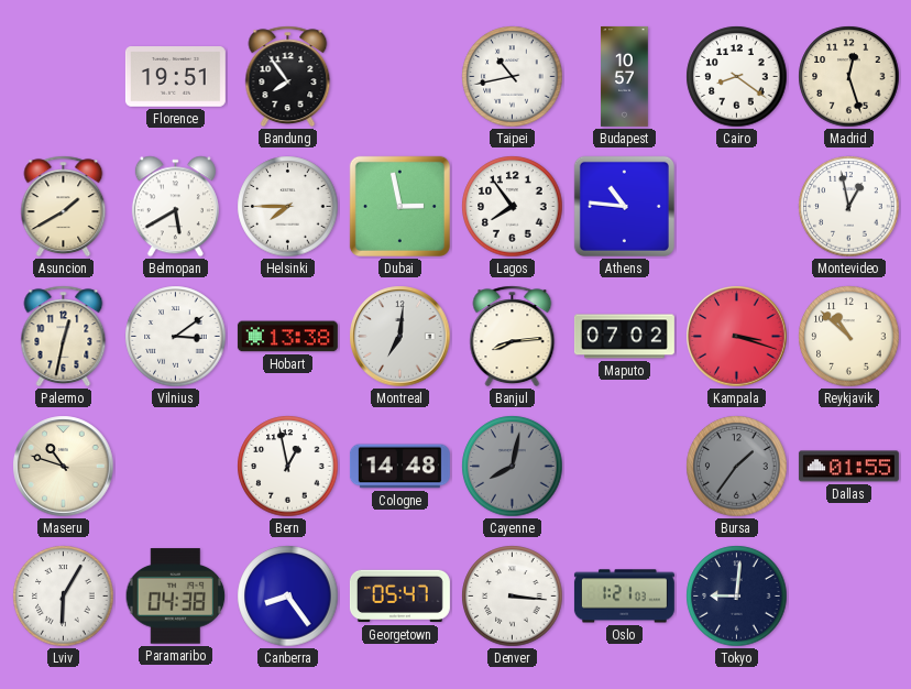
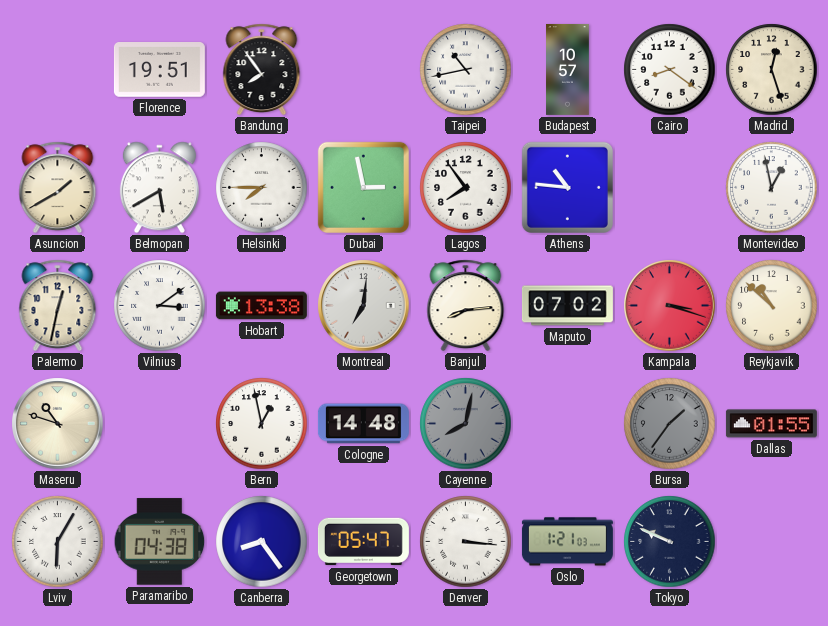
Tokyo: 9:01 -> 9:49 (670, 542)
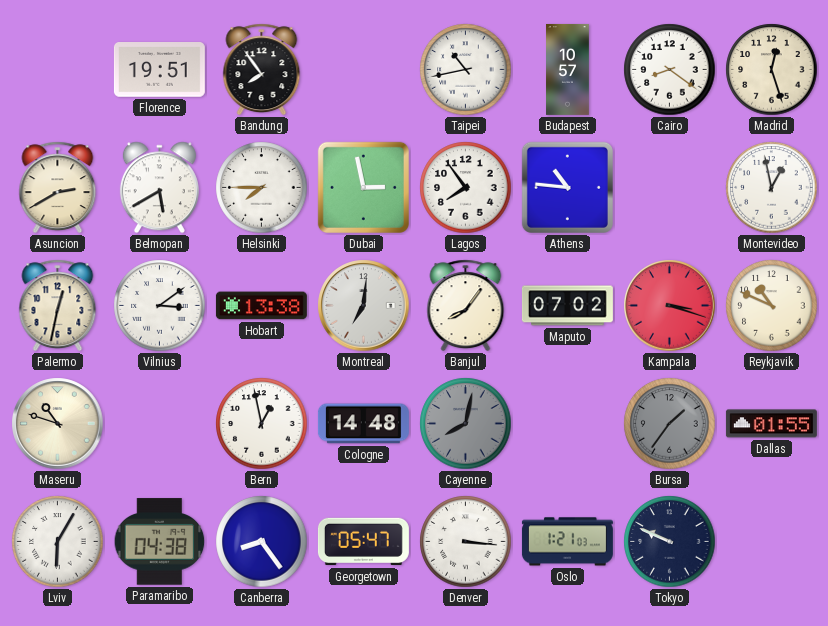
Asuncion: 1:40 -> 2:40 (58, 188)
Banjul: 8:14 -> 8:06 (466, 306)
Reykjavik: 10:52 -> 10:49 (772, 306)
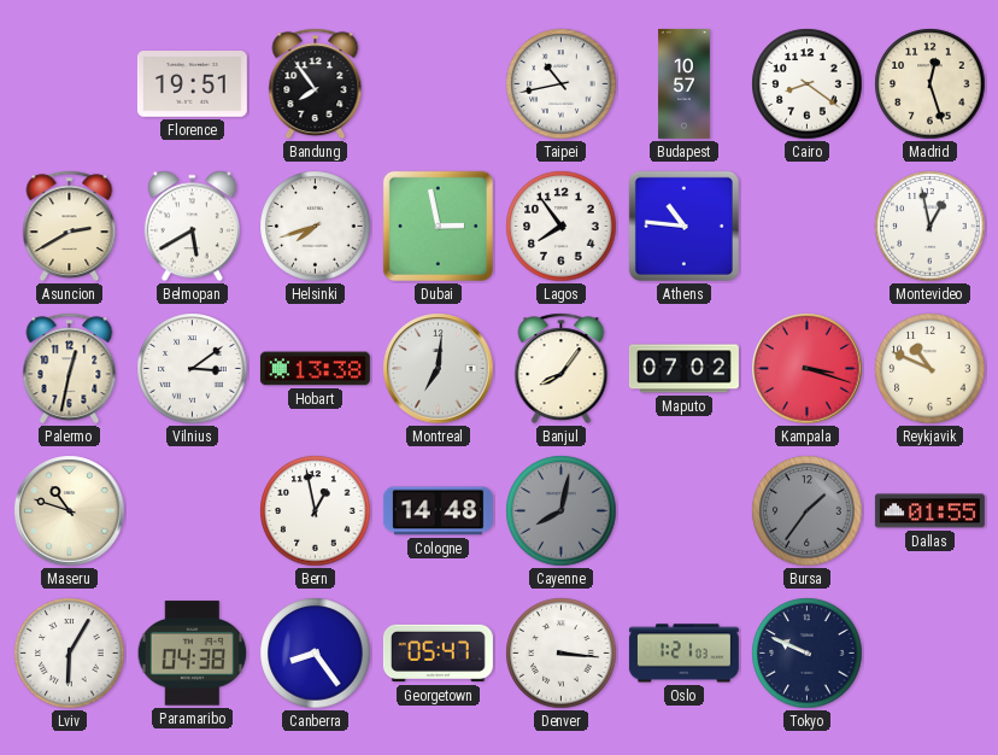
Helsinki: 7:45 -> 7:42 (316, 227)
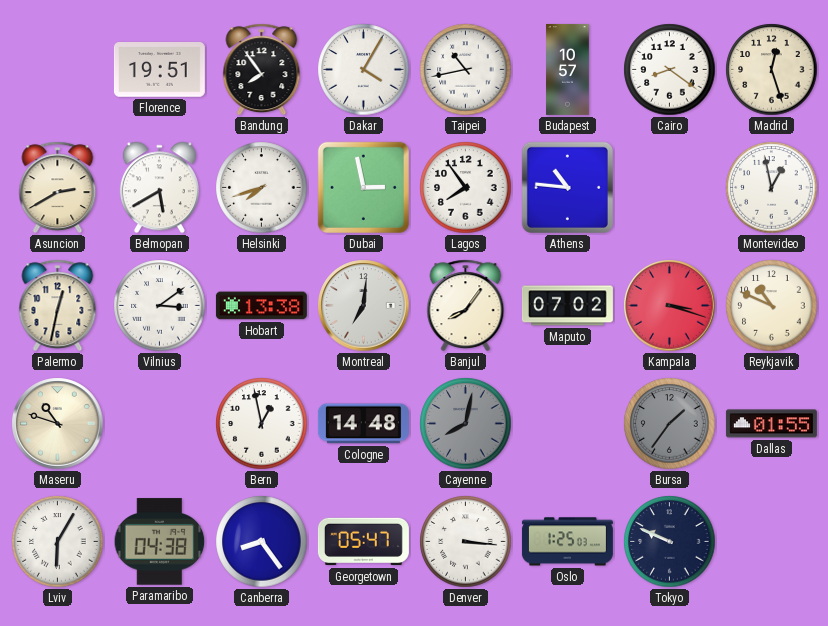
Dakar: none -> 4:05 (364, 70)
Oslo: 1:21 -> 1:25 (567, 542)
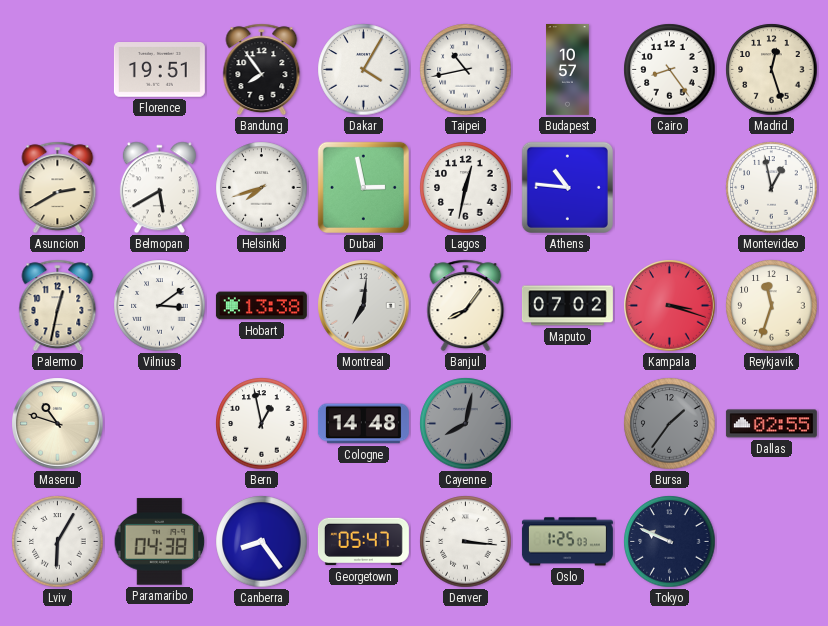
Cairo: 8:21 -> 8:24 (670, 70)
Lagos: 7:54 -> 12:32 (466, 188)
Reykjavik: 10:49 -> 11:33 (772, 306)
Dallas: 01:55 -> 02:55 (771, 424)
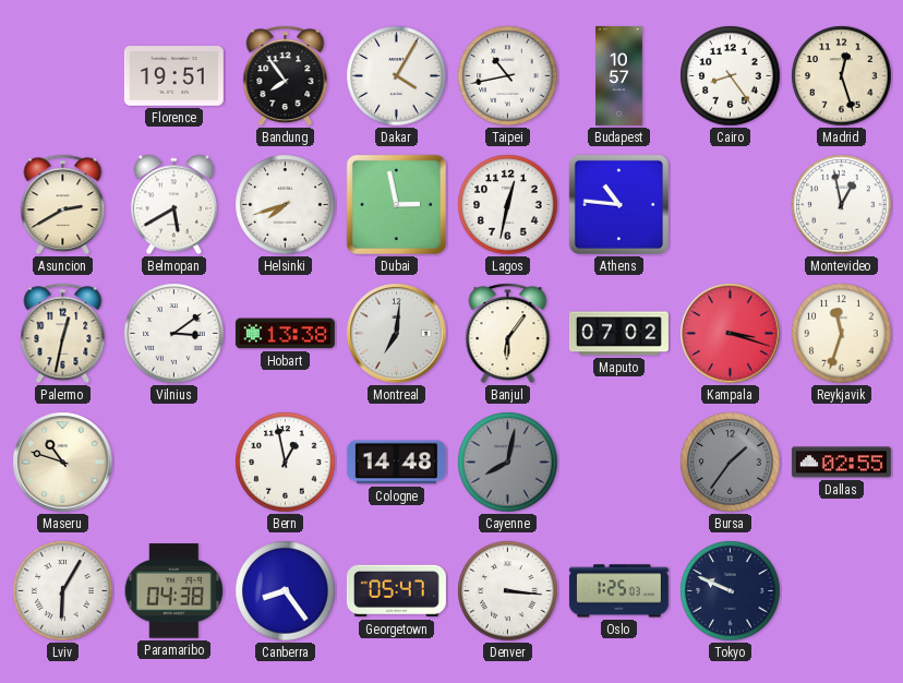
Banjul: 8:06 -> 6:06 (508, 334)
